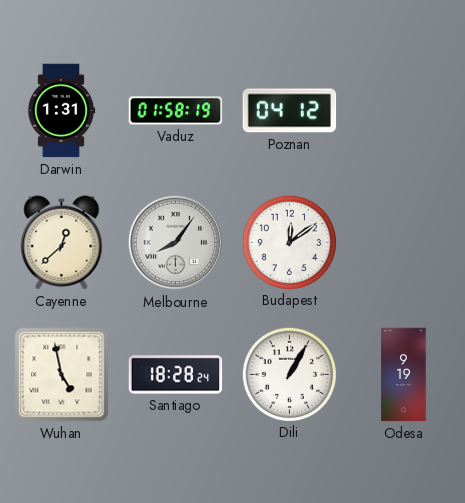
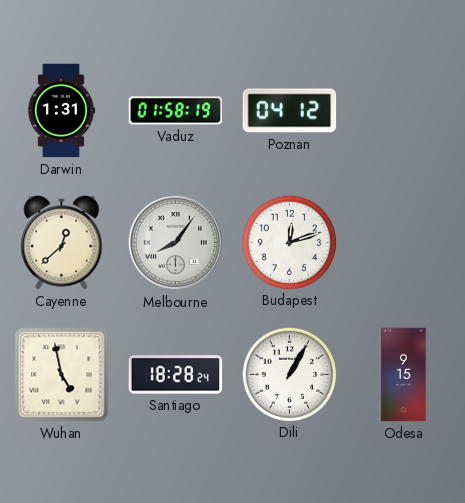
Budapest: 12:09 -> 12:12 (289, 242)
Odesa: 9:19 -> 9:15 (404, 375)
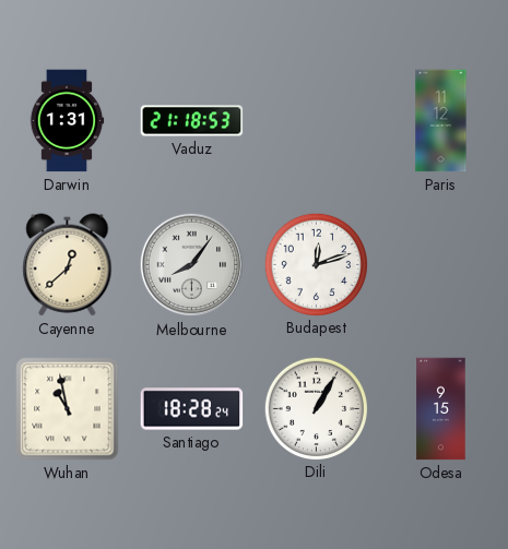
Vaduz: 01:58 -> 21:18 (192, 121)
Poznan: 04:12 -> none (290, 111)
Paris: none -> 11:12 (441, 121)
Wuhan: 4:58 -> 10:58 (68, 409)
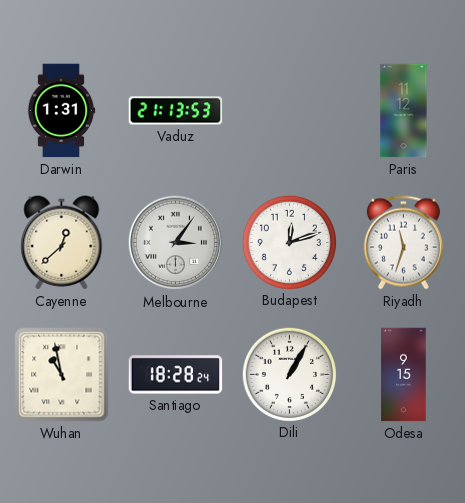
Vaduz: 21:18 -> 21:13 (176, 111)
Melbourne: 8:06 -> 3:06 (176, 243)
Riyadh: none -> 11:33 (403, 243)
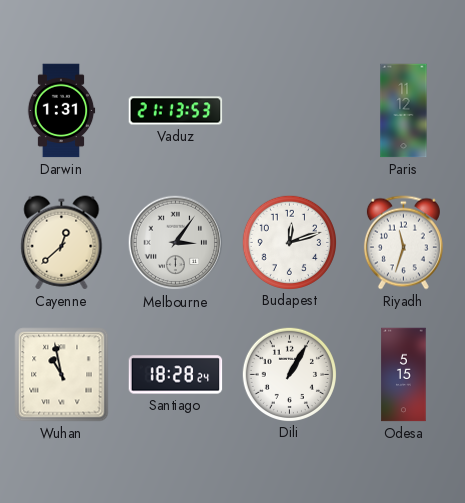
Odesa: 9:15 -> 5:15 (404, 375)
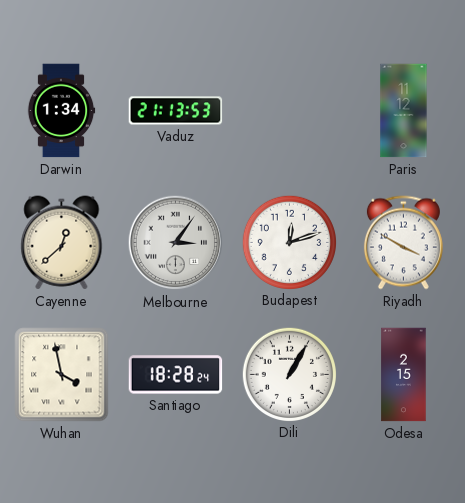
Darwin: 1:31 -> 1:34 (61, 111)
Riyadh: 11:33 -> 3:50 (403, 243)
Wuhan: 10:58 -> 3:58 (62, 375)
Odesa: 5:15 -> 2:15 (404, 375)
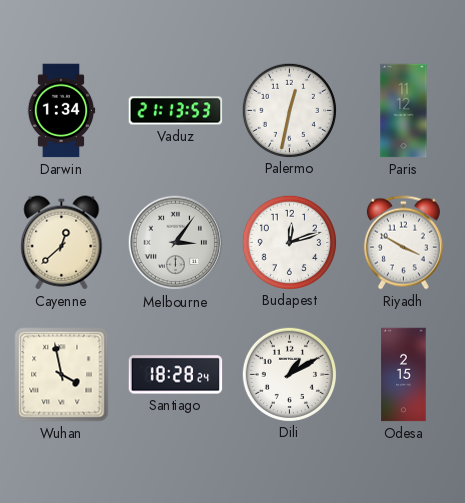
Palermo: none -> 12:32 (289, 110)
Dili: 1:05 -> 1:10 (289, 374)
